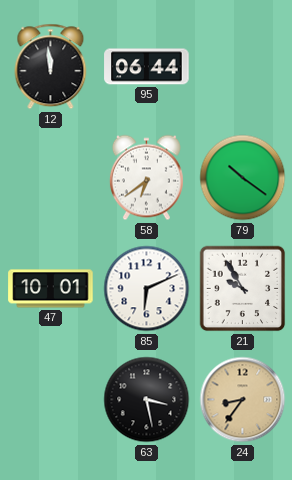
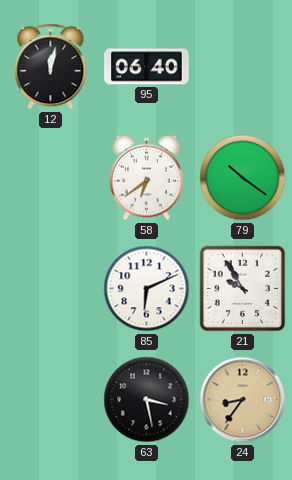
12: 11:59 -> 12:02 (51, 67)
95: 06:44 -> 06:40 (147, 67)
47: 10:01 -> none (51, 289)
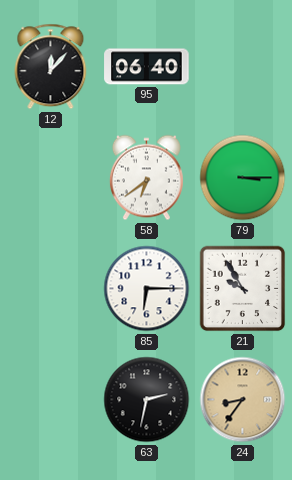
12: 12:02 -> 12:07 (51, 67)
79: 10:21 -> 3:15 (243, 178)
85: 6:11 -> 6:15 (147, 289)
63: 3:28 -> 2:32 (147, 400)
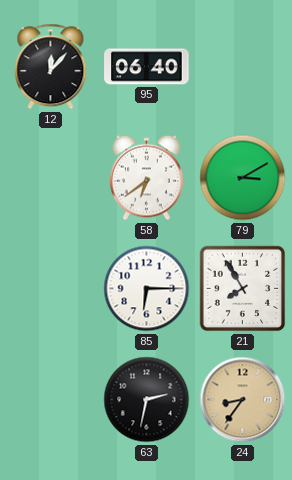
79: 3:15 -> 3:10 (243, 178)
21: 9:55 -> 7:55 (243, 289)
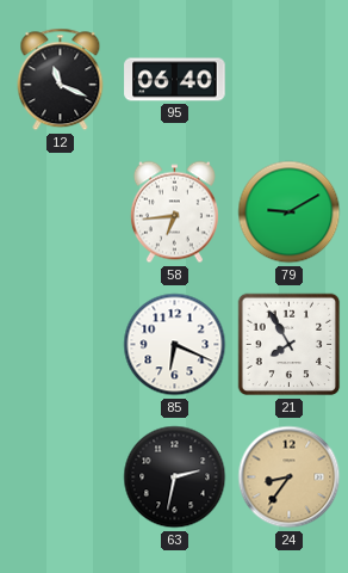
12: 12:07 -> 11:19 (61, 80)
58: 6:39 -> 6:44 (174, 212)
79: 3:10 -> 9:10 (290, 212)
85: 6:15 -> 6:19 (175, 345)
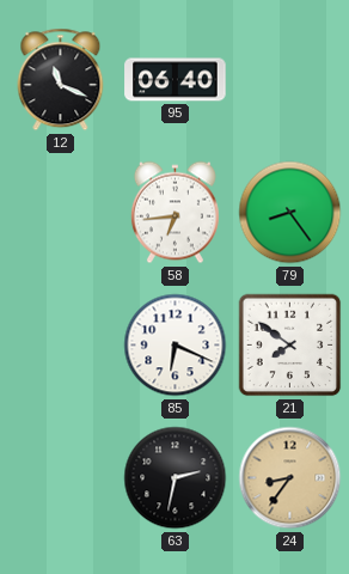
79: 9:10 -> 8:24 (290, 213)
21: 7:55 -> 7:51 (290, 346)
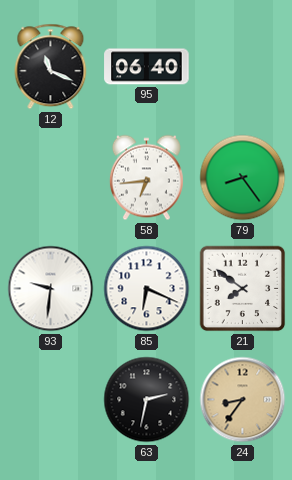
93: none -> 9:31 (51, 289)
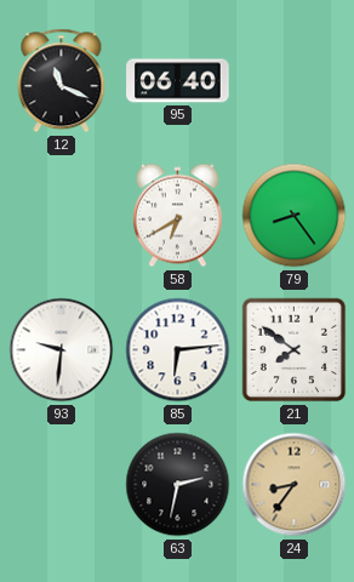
58: 6:44 -> 6:40 (177, 216)
85: 6:19 -> 6:14 (178, 350)
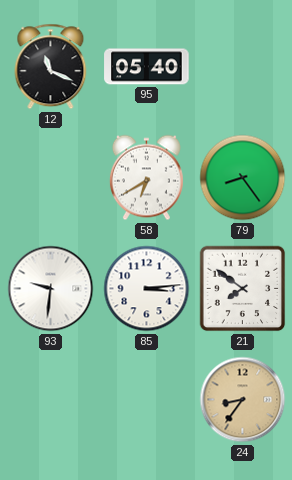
95: 06:40 -> 05:40 (147, 67)
85: 6:14 -> 3:14 (147, 289)
63: 2:32 -> none (178, 485)
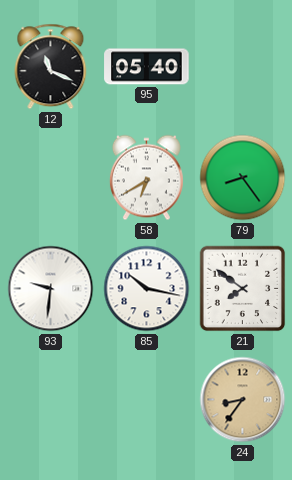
85: 3:14 -> 10:17 (147, 289)
